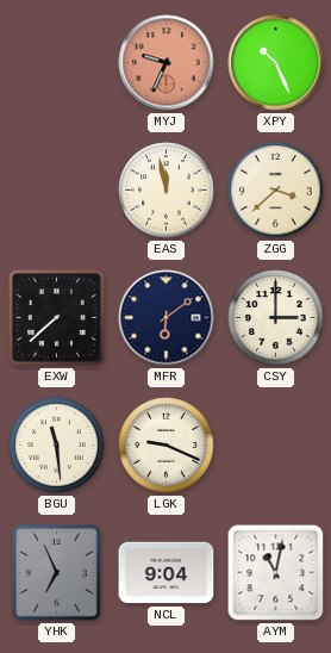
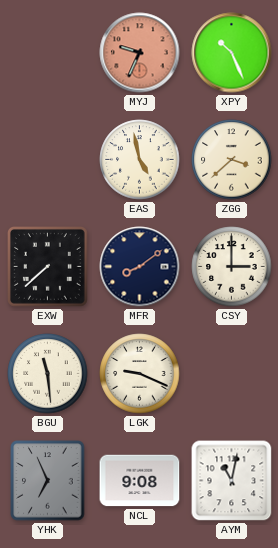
EAS: 11:58 -> 4:58 (140, 160)
MFR: 6:09 -> 8:09 (140, 267)
NCL: 9:04 -> 9:08 (140, 481)
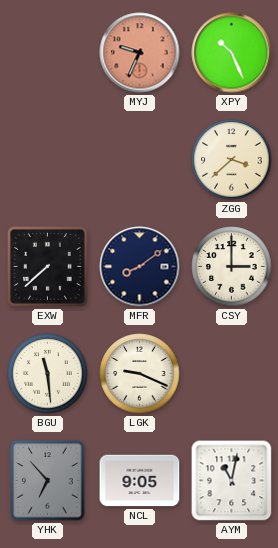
EAS: 4:58 -> none (140, 160)
YHK: 6:56 -> 6:53 (48, 481)
NCL: 9:08 -> 9:05 (140, 481)
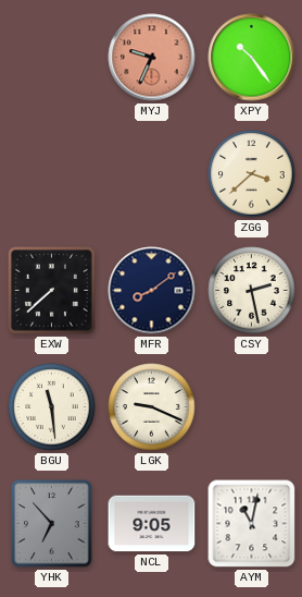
XPY: 10:26 -> 10:24 (252, 58)
CSY: 3:00 -> 2:28 (252, 291)
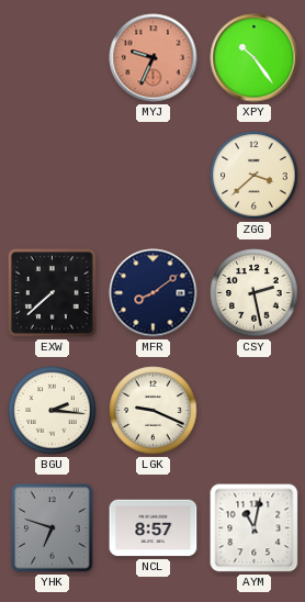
BGU: 11:29 -> 2:16 (53, 411)
YHK: 6:53 -> 6:48 (53, 528)
NCL: 9:05 -> 8:57 (154, 528)
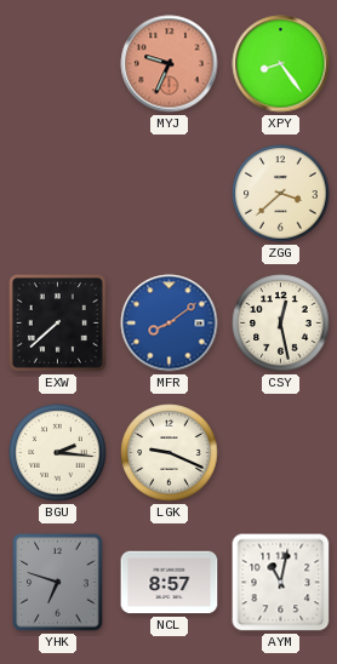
XPY: 10:24 -> 8:24 (281, 64)
MFR dial: navy -> blue (170, 324)
CSY: 2:28 -> 12:28 (281, 324)
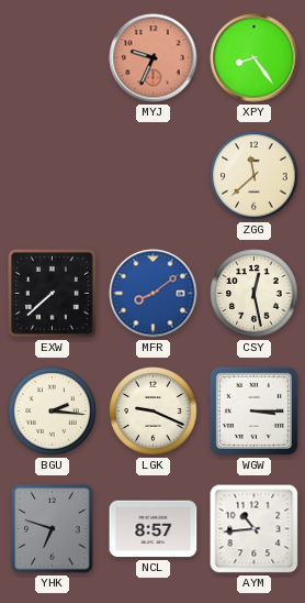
ZGG: 3:38 -> 11:38 (255, 176)
WGW: none -> 3:15 (253, 410)
AYM: 11:02 -> 10:44 (255, 529)
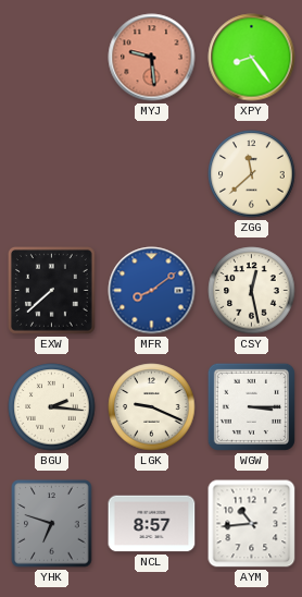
MYJ: 9:34 -> 9:29 (152, 58)
